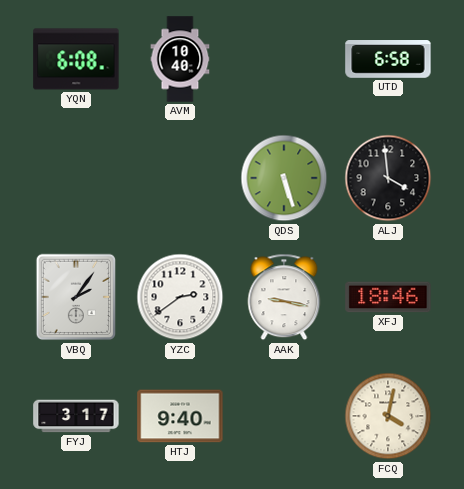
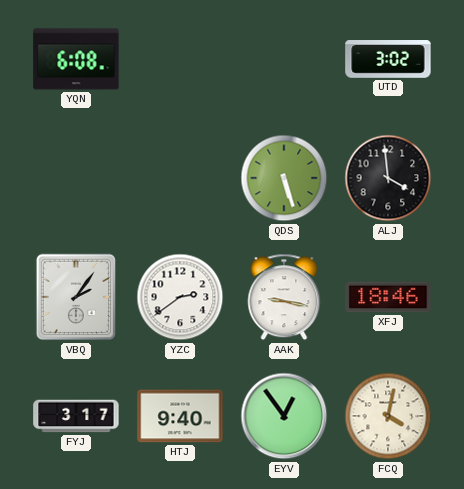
AVM: 10:40 -> none (180, 59)
UTD: 6:58 -> 3:02 (388, 60)
EYV: none -> 12:54 (284, 416)
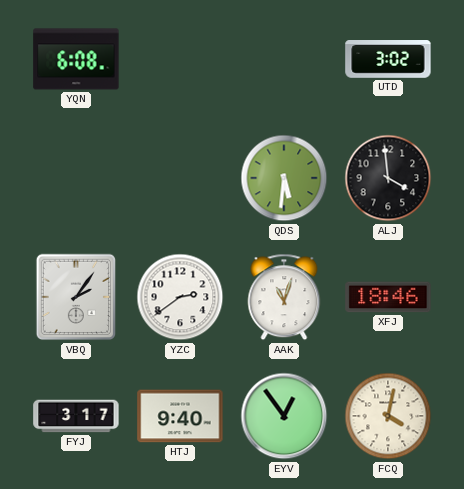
QDS: 5:27 -> 5:31 (284, 178)
AAK: 9:17 -> 11:03 (284, 297)
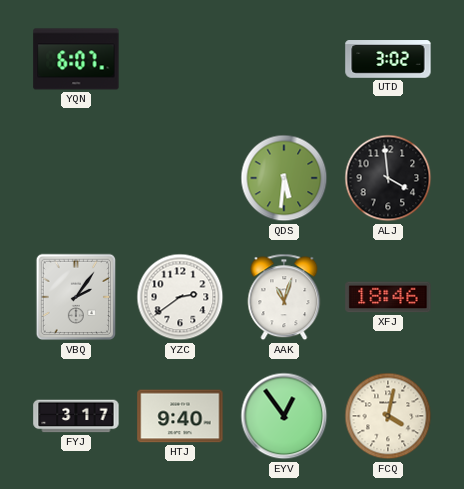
YQN: 6:08 -> 6:07 (76, 59)
